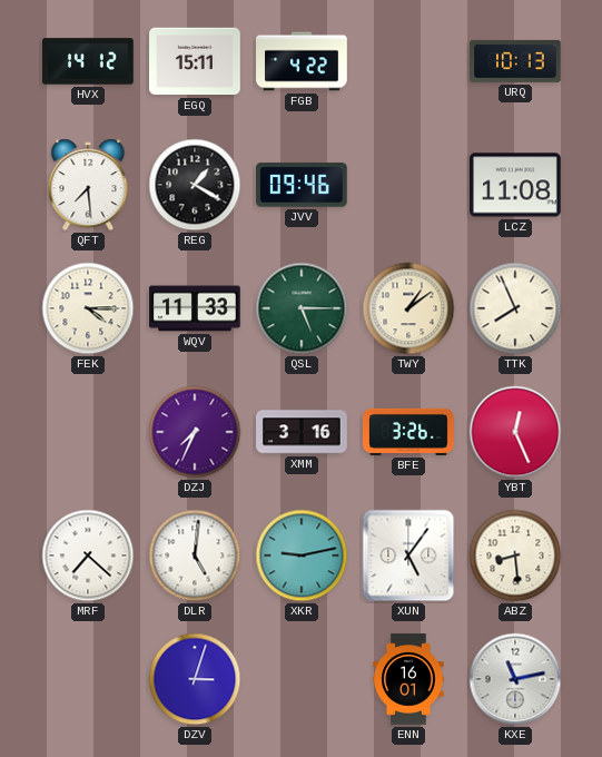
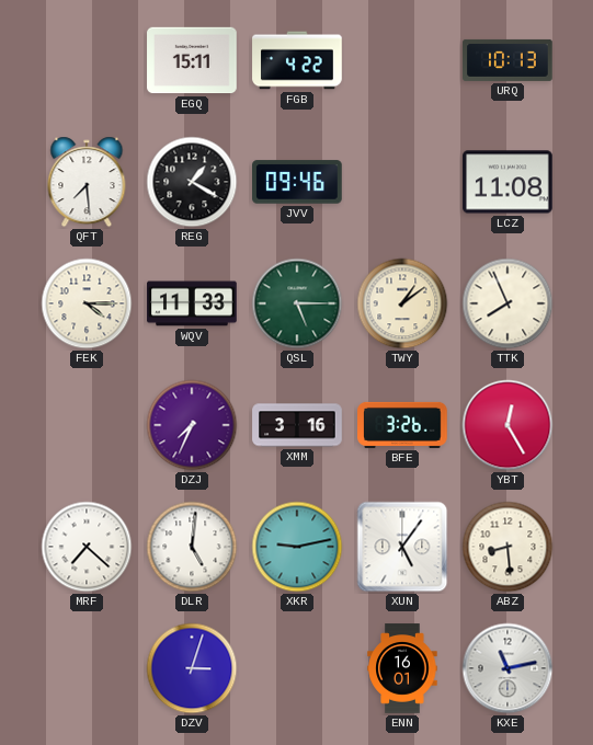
HVX: 14:12 -> none (88, 61)
YBT: 12:26 -> 12:25 (508, 425)
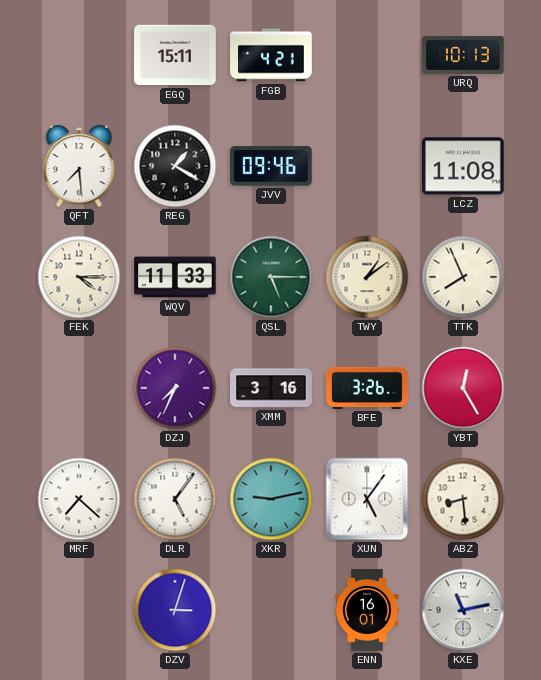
FGB: 4:22 -> 4:21 (271, 55)
DLR: 5:01 -> 5:06 (175, 499)
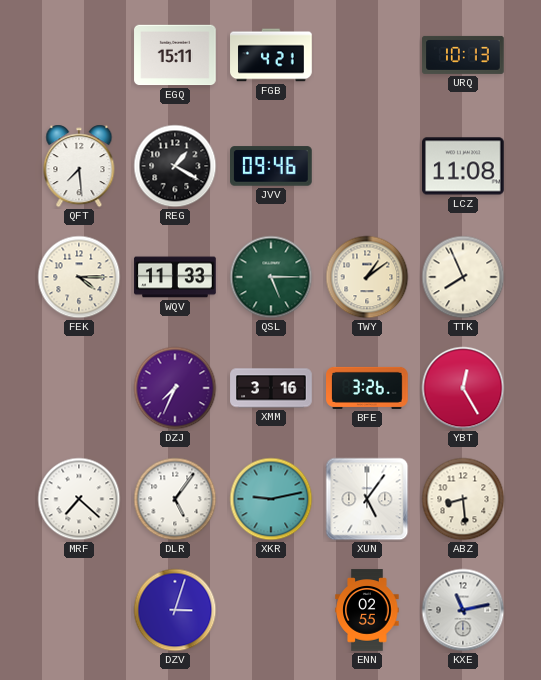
ENN: 16:01 -> 02:55 (367, 610)
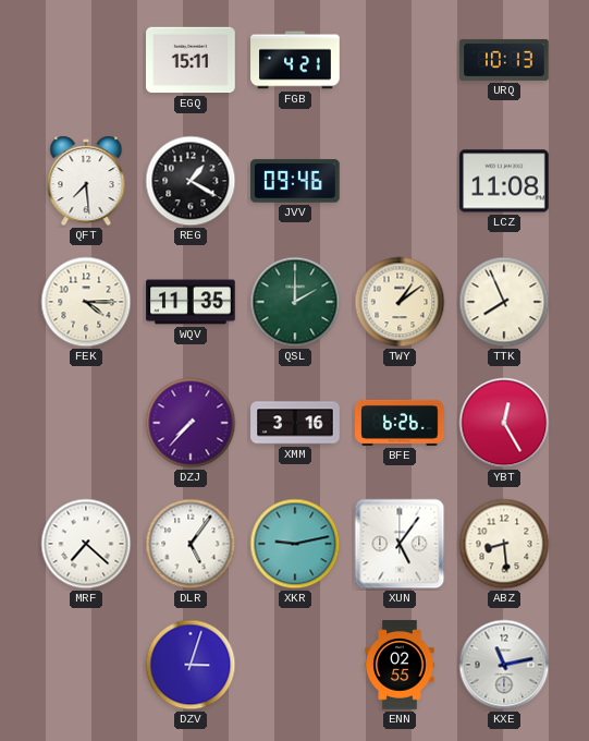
WQV: 11:33 -> 11:35 (191, 302)
QSL: 5:15 -> 2:00 (295, 302)
DZJ: 7:34 -> 7:37 (191, 423)
BFE: 3:26 -> 6:26 (400, 423)
